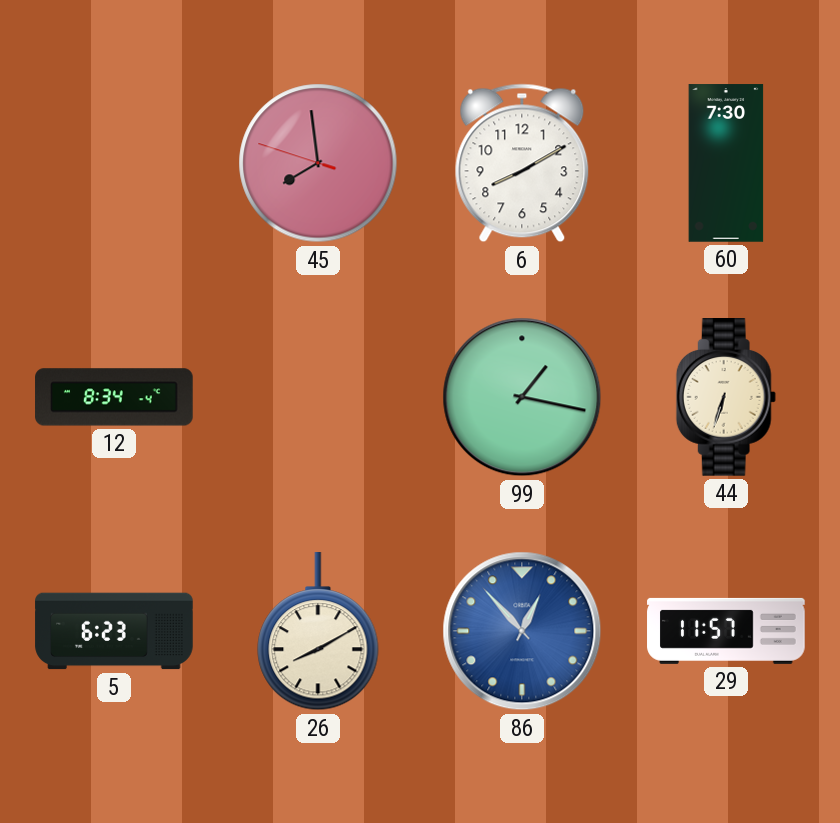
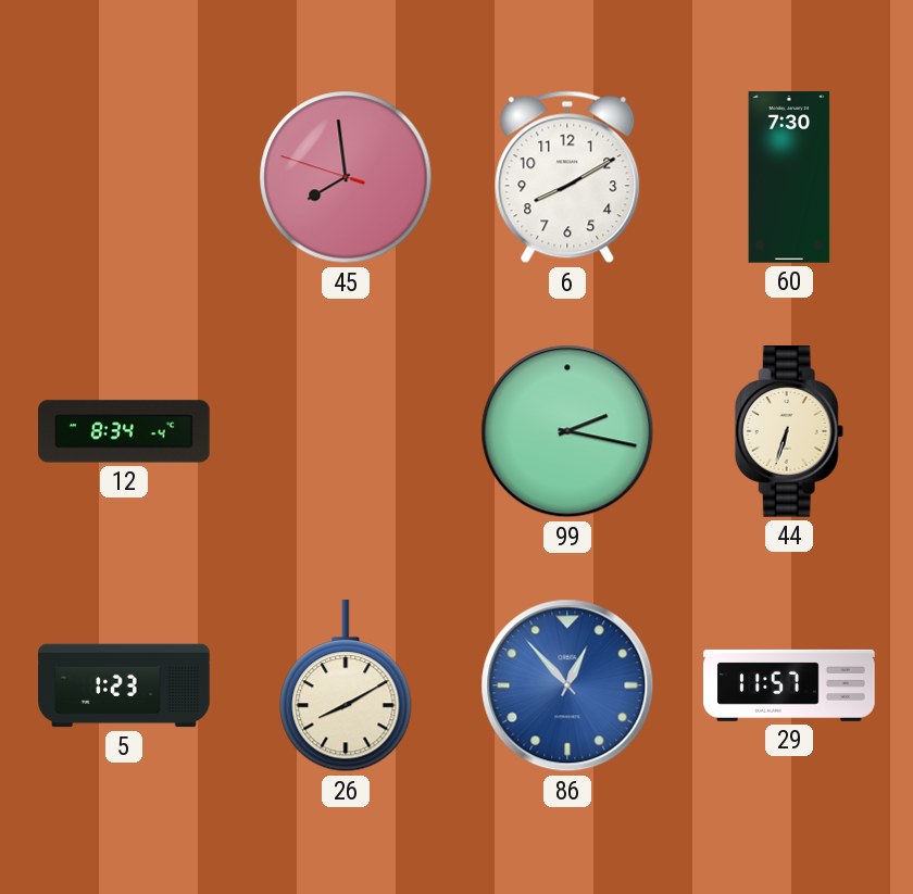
99: 1:17 -> 2:17 (567, 431)
5: 6:23 -> 1:23 (124, 685)
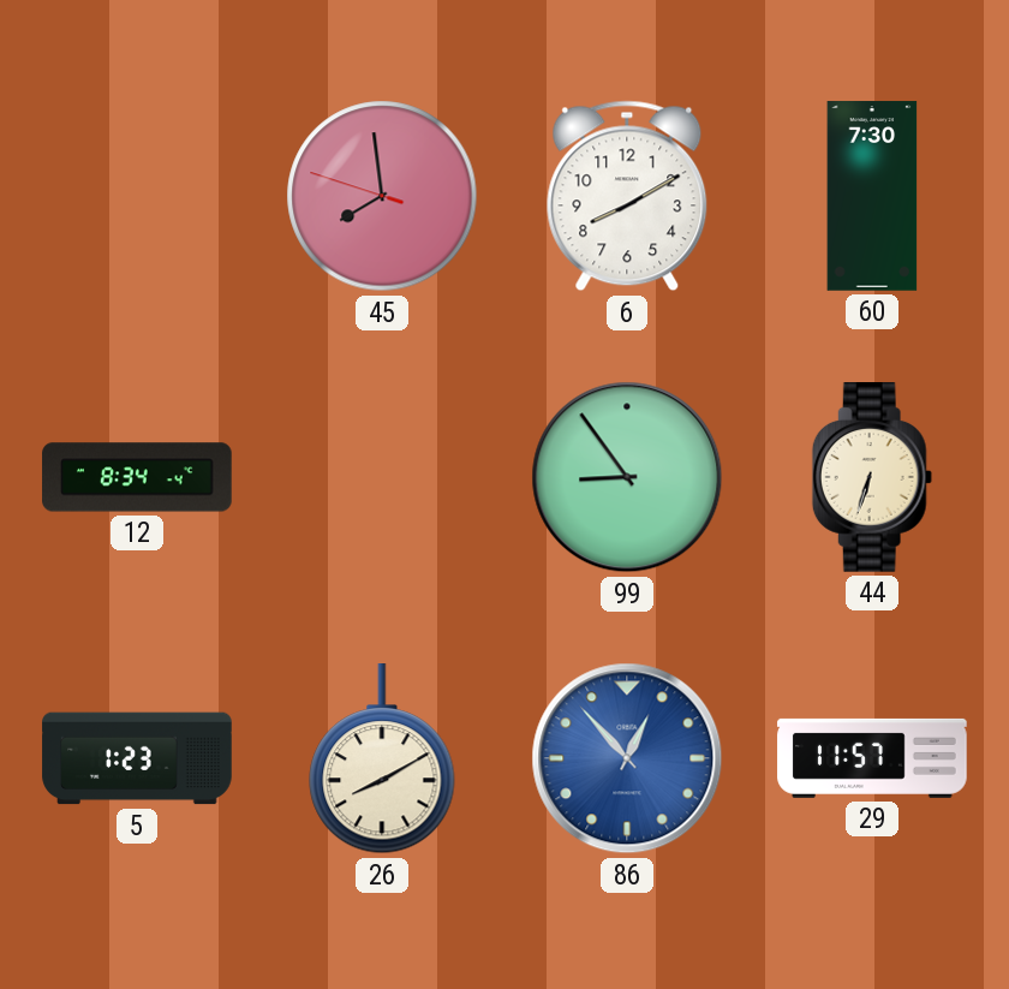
99: 2:17 -> 8:54 (627, 477)
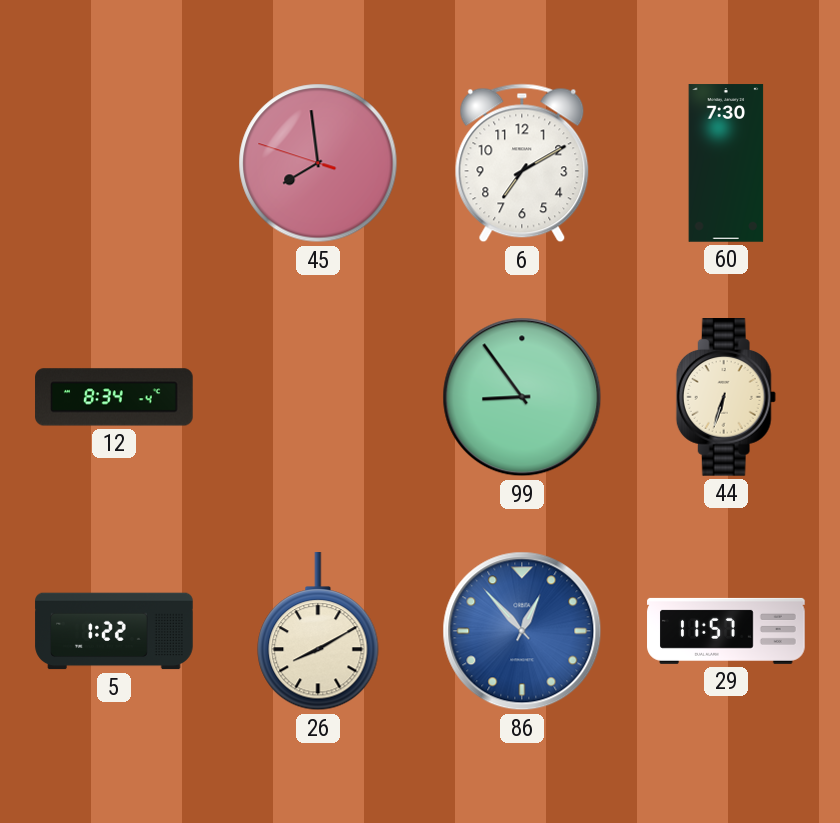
6: 8:10 -> 7:10 (522, 163)
5: 1:23 -> 1:22 (114, 631)
